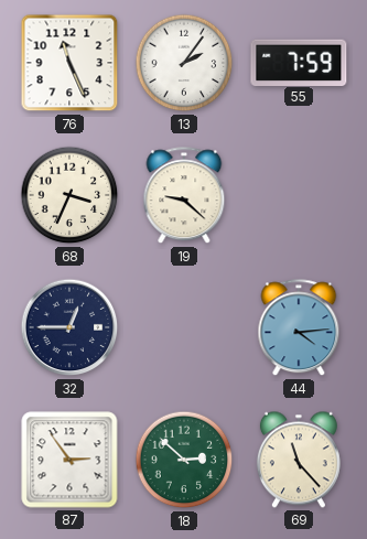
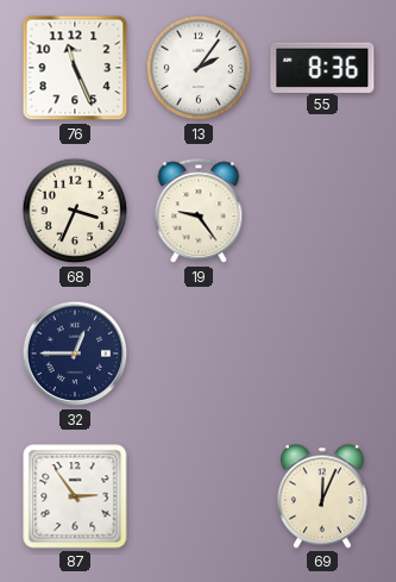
55: 7:59 -> 8:36 (322, 67)
19: 9:22 -> 9:24 (199, 212)
44: 4:14 -> none (299, 328)
18: 2:52 -> none (184, 460)
69: 11:23 -> 12:04 (322, 496)
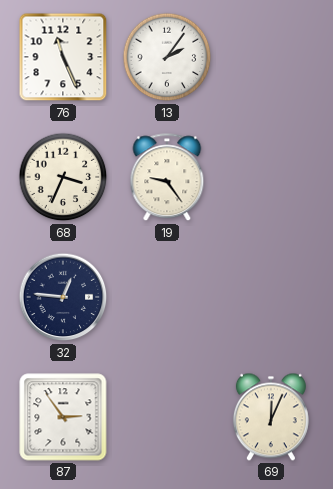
55: 8:36 -> none (322, 67)
32: 12:45 -> 12:46 (63, 297)
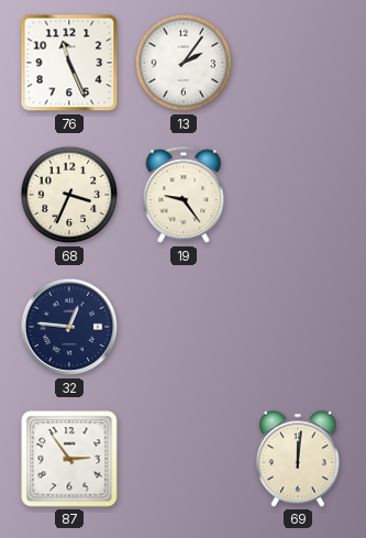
69: 12:04 -> 12:01 (298, 459)
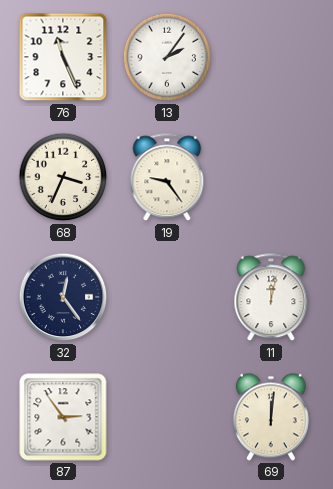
32: 12:46 -> 12:24 (63, 297)
11: none -> 12:02 (271, 298)
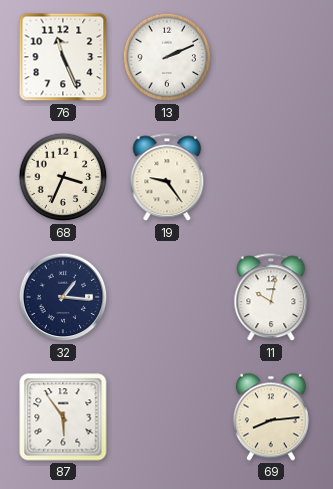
13: 2:06 -> 2:11 (167, 57)
32: 12:24 -> 1:16 (63, 297)
11: 12:02 -> 10:02 (271, 298)
87: 2:54 -> 5:54 (63, 417)
69: 12:01 -> 8:14 (271, 417)
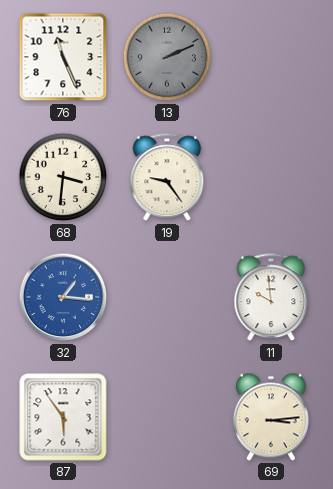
13 dial: white -> grey (167, 57)
68: 3:34 -> 3:31 (63, 177)
32 dial: navy -> blue (63, 297)
11: 10:02 -> 9:59 (271, 298)
69: 8:14 -> 3:14 (271, 417)
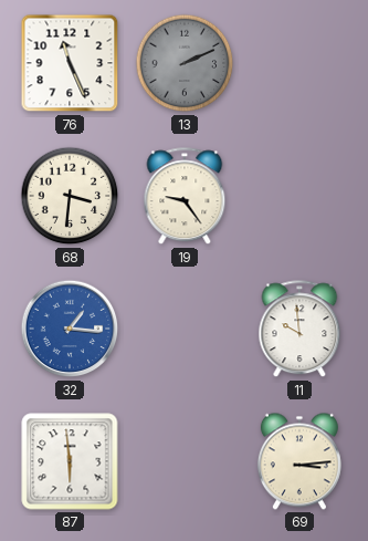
87: 5:54 -> 5:59 (70, 461)
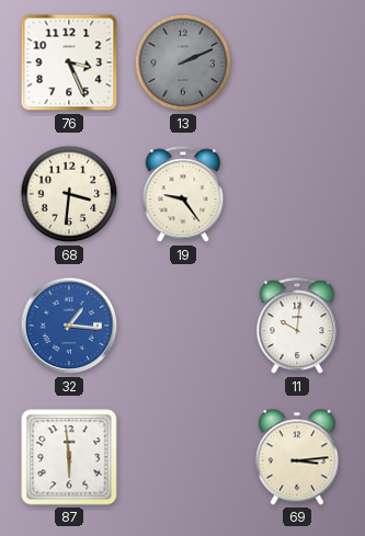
76: 11:26 -> 3:26 (69, 62)
11: 9:59 -> 10:01 (297, 327)
